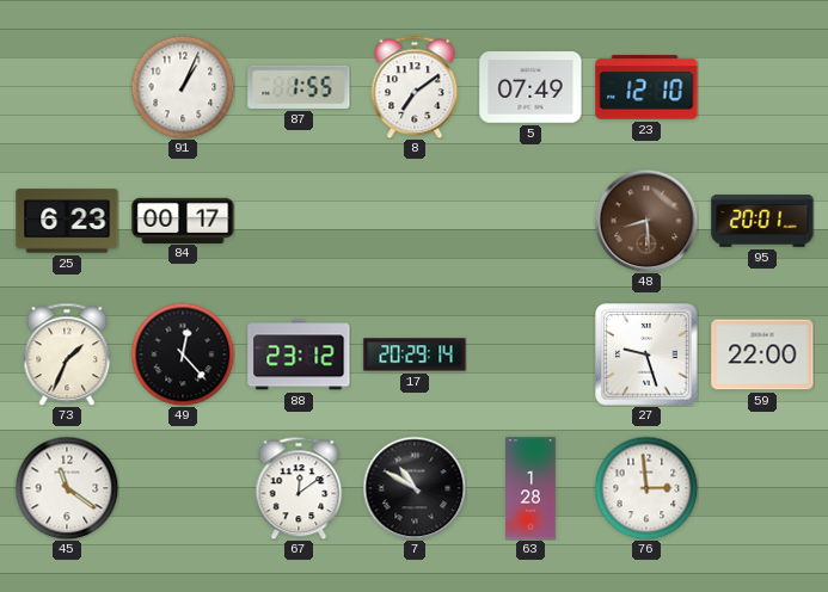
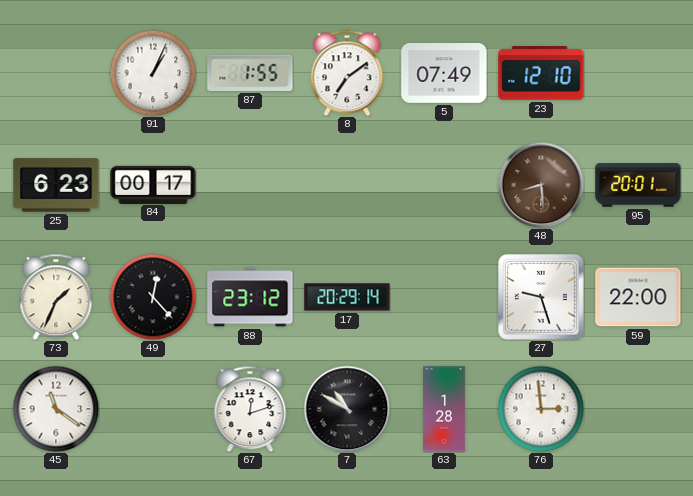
67: 12:09 -> 12:12 (250, 409)
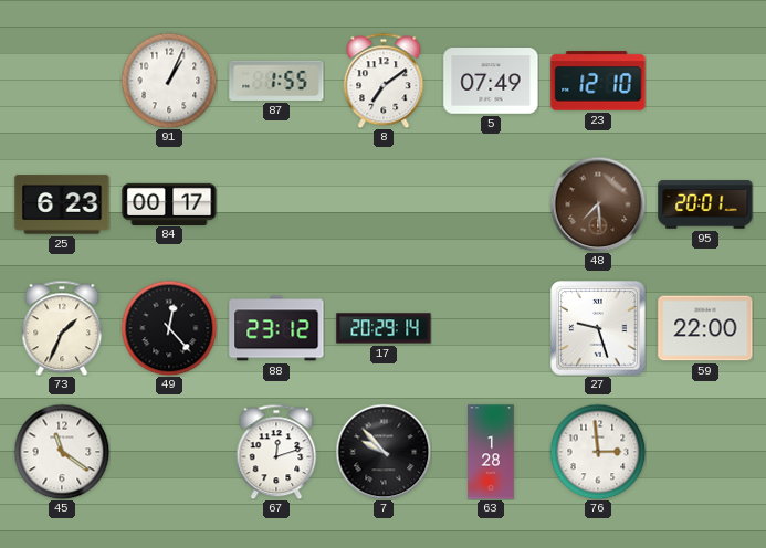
48: 8:29 -> 7:29 (598, 204)
7: 10:50 -> 9:53 (384, 452)
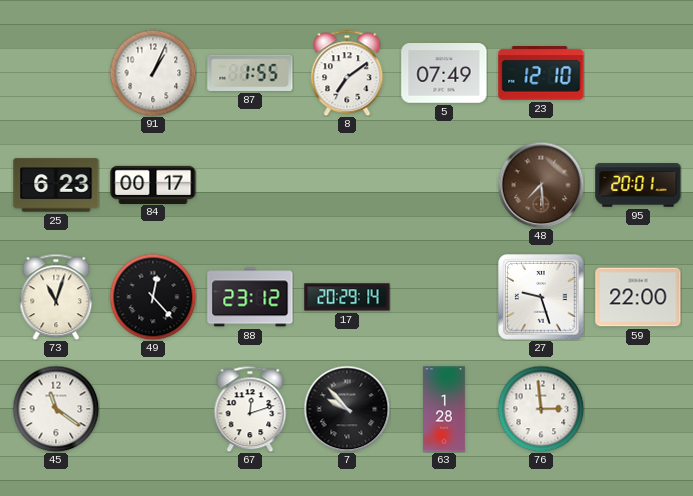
73: 1:34 -> 11:03 (56, 297)
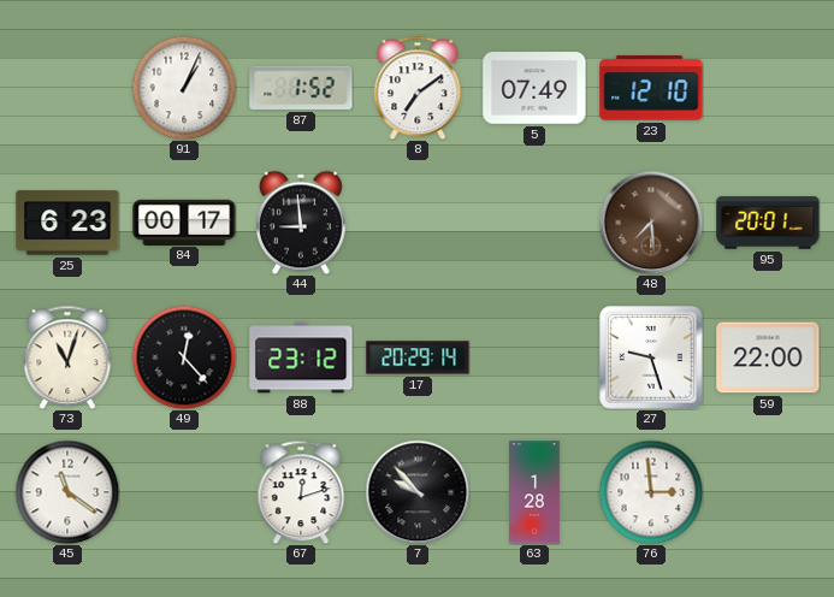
87: 1:55 -> 1:52 (301, 88)
44: none -> 8:59 (301, 223)
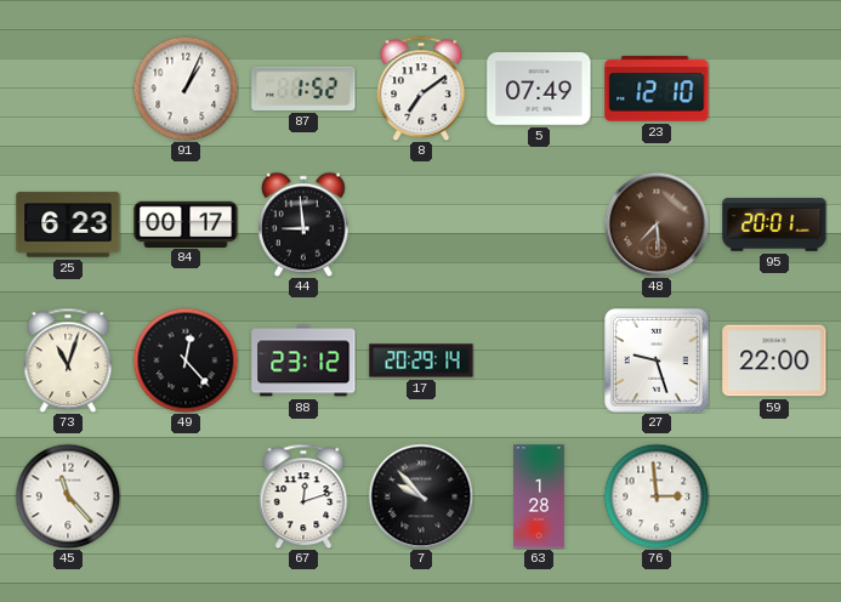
45: 11:21 -> 11:23 (68, 496)
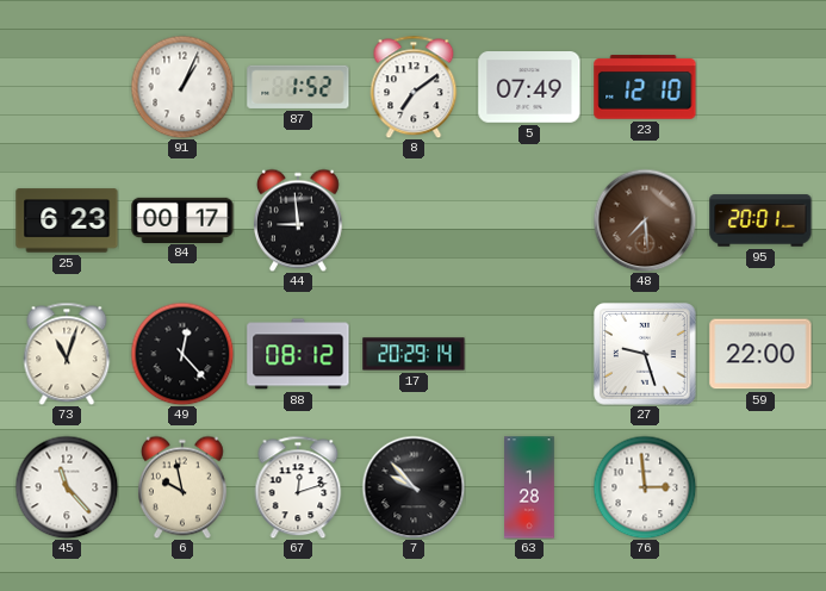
88: 23:12 -> 08:12 (298, 354)
6: none -> 9:58 (182, 487)
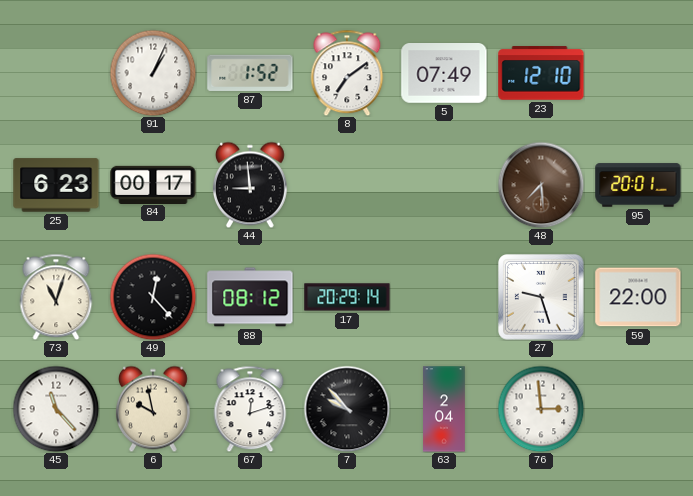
63: 1:28 -> 2:04 (445, 409)
